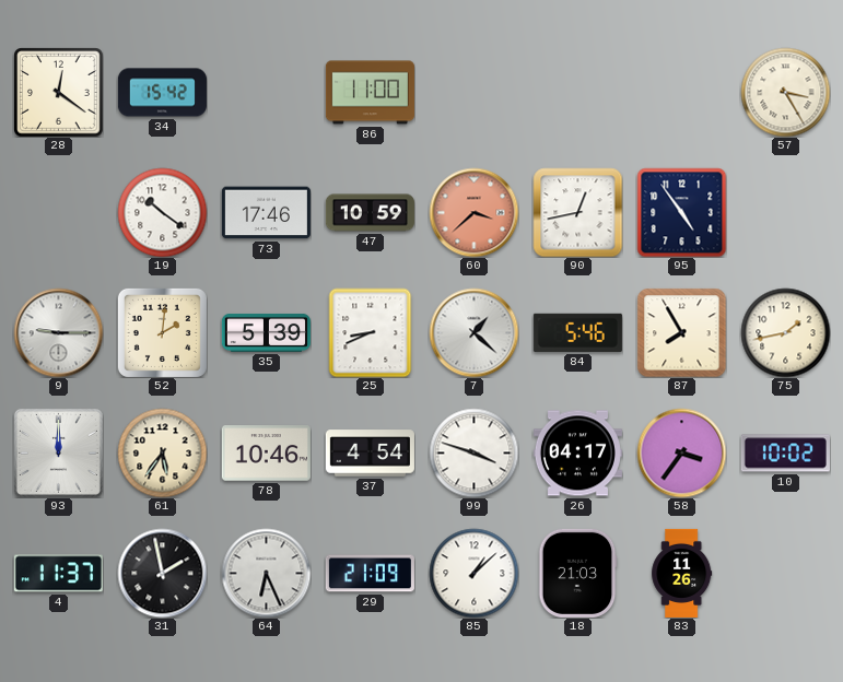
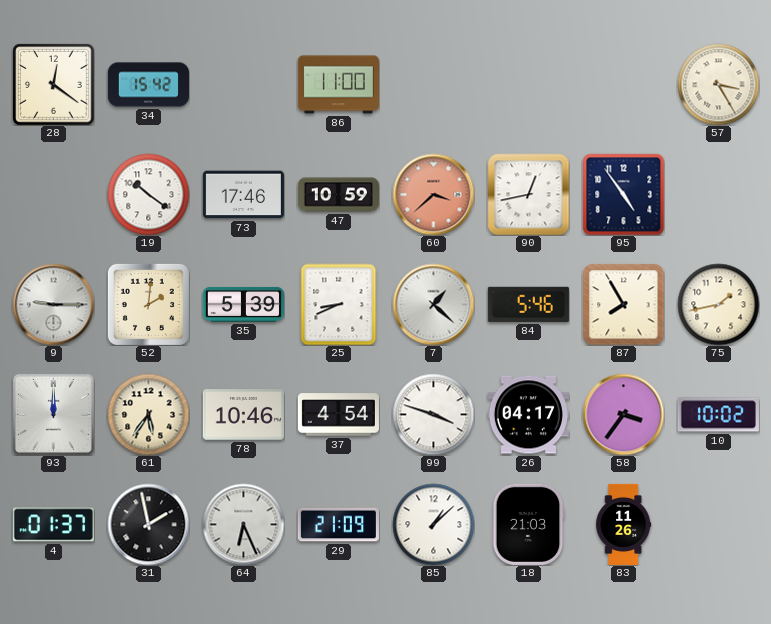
4: 11:37 -> 01:37 (53, 525)
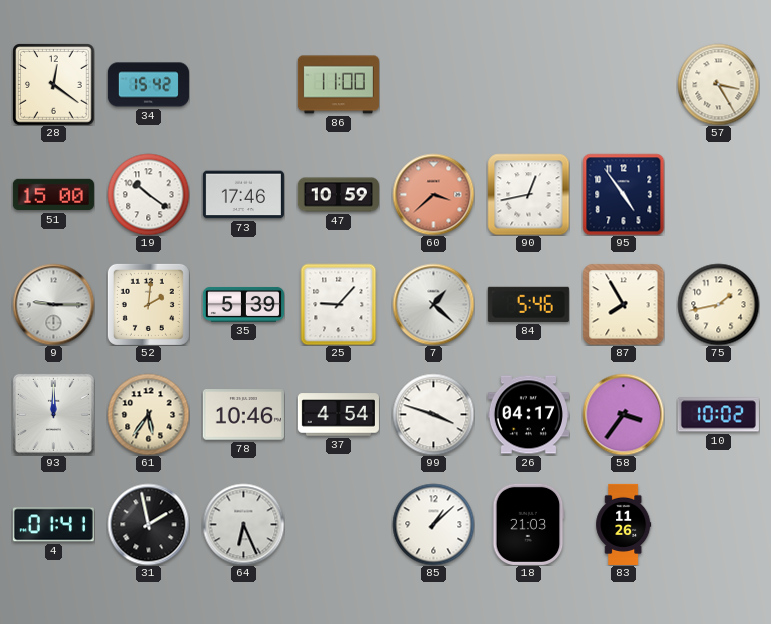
51: none -> 15:00 (53, 195)
25: 8:41 -> 9:07 (339, 304)
4: 01:37 -> 01:41 (53, 525)
29: 21:09 -> none (338, 525)
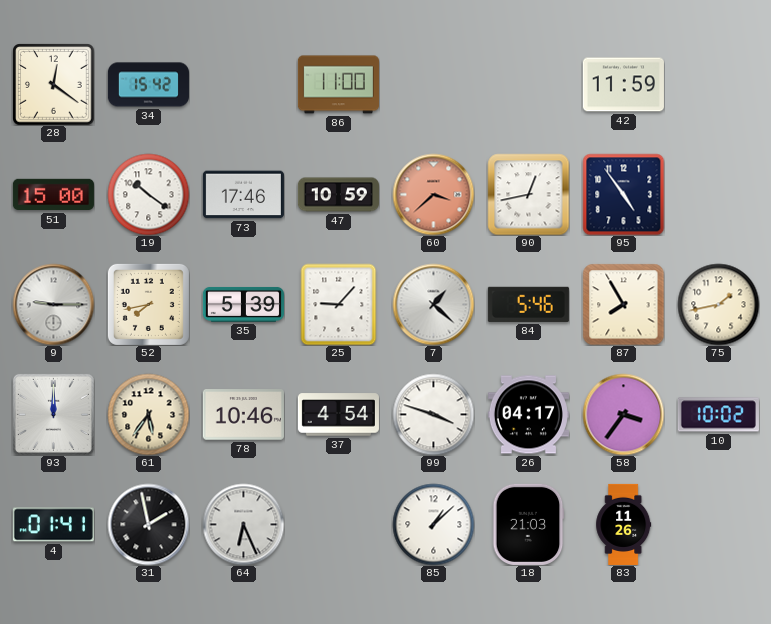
42: none -> 11:59 (623, 85)
57: 3:25 -> none (718, 84)
52: 2:01 -> 7:43 (148, 304)
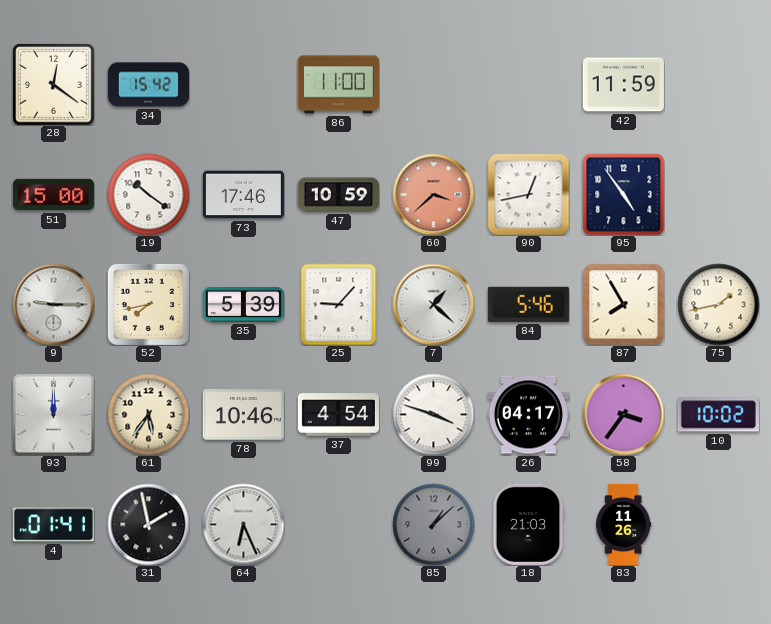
85 dial: white -> grey (433, 524)
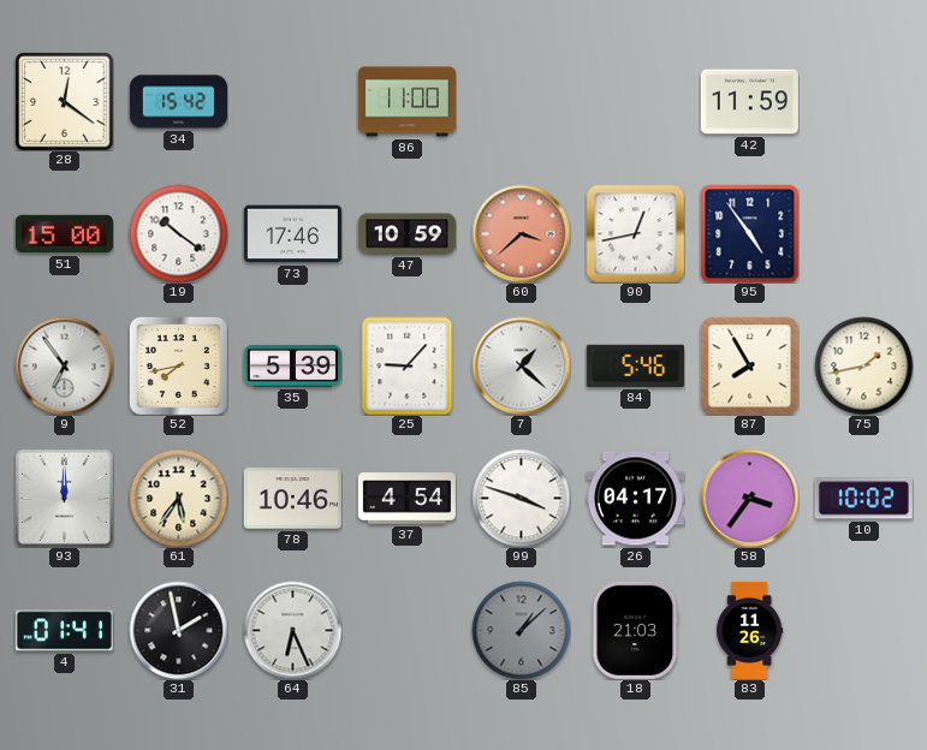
9: 9:15 -> 6:54 (64, 365)
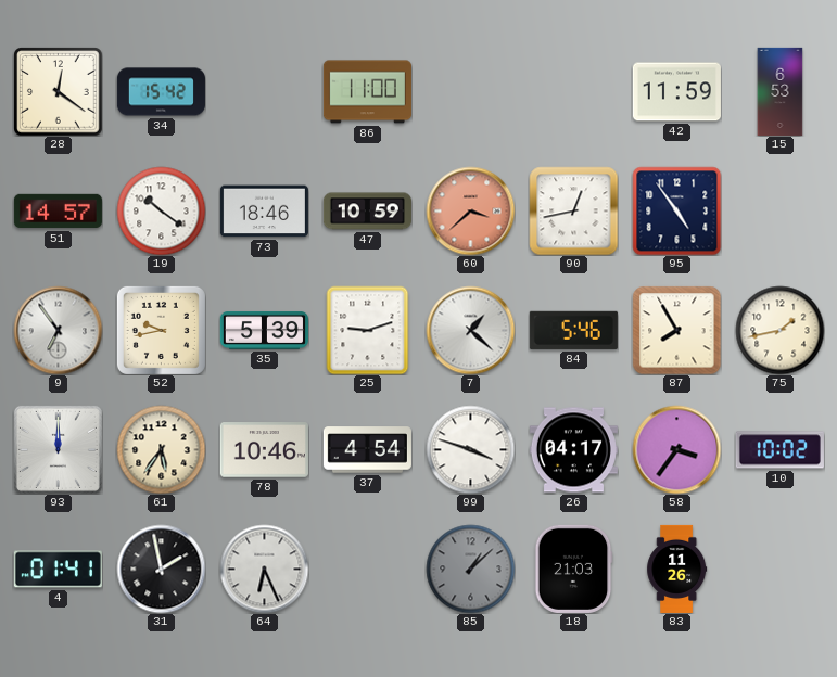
15: none -> 6:53 (781, 91)
51: 15:00 -> 14:57 (58, 212)
73: 17:46 -> 18:46 (264, 212)
52: 7:43 -> 9:43 (161, 330)
25: 9:07 -> 9:12 (368, 330)
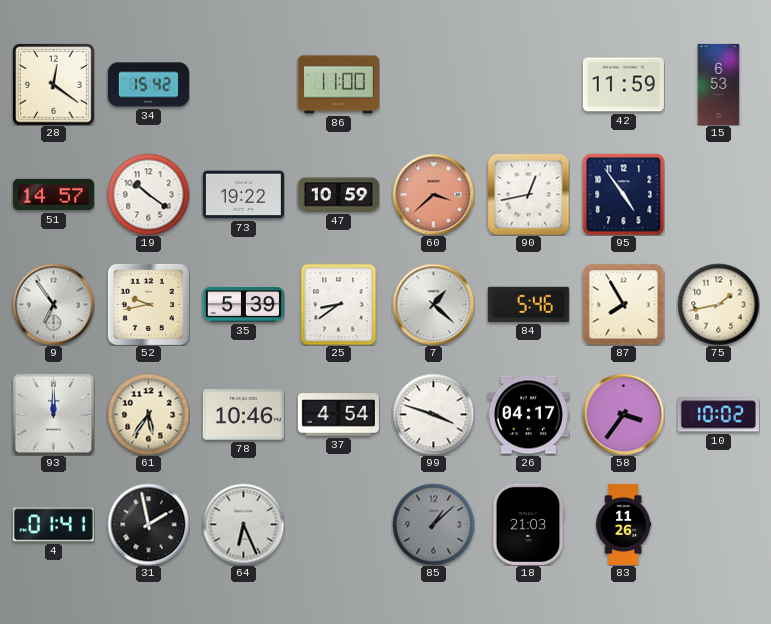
73: 18:46 -> 19:22 (243, 195)
25: 9:12 -> 8:39 (339, 304)
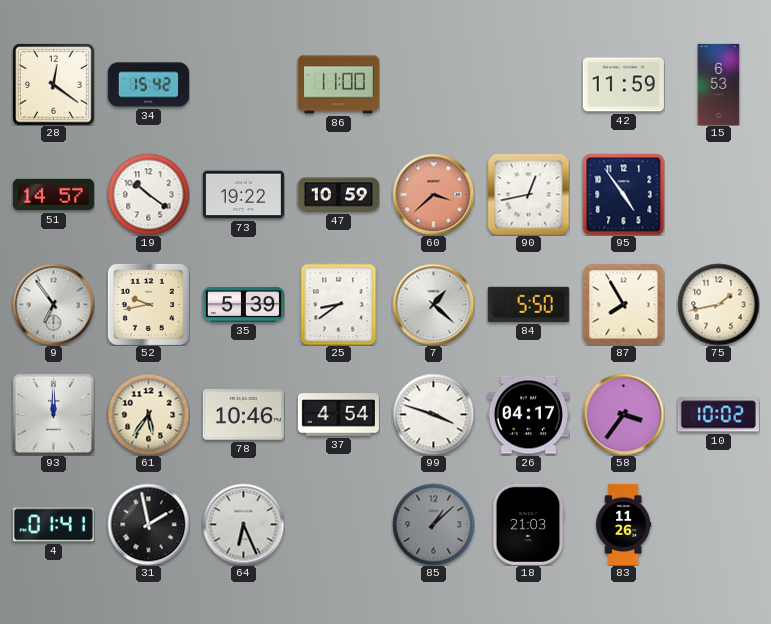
84: 5:46 -> 5:50 (528, 304)
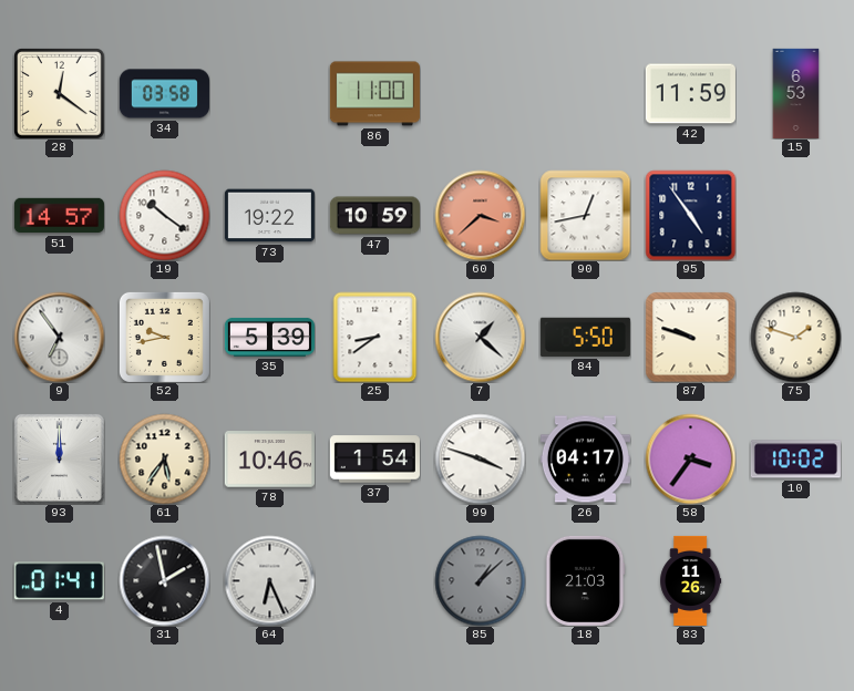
34: 15:42 -> 03:58 (164, 94)
87: 7:55 -> 9:48 (690, 337)
75: 1:43 -> 1:48 (795, 337)
37: 4:54 -> 1:54 (374, 460)
